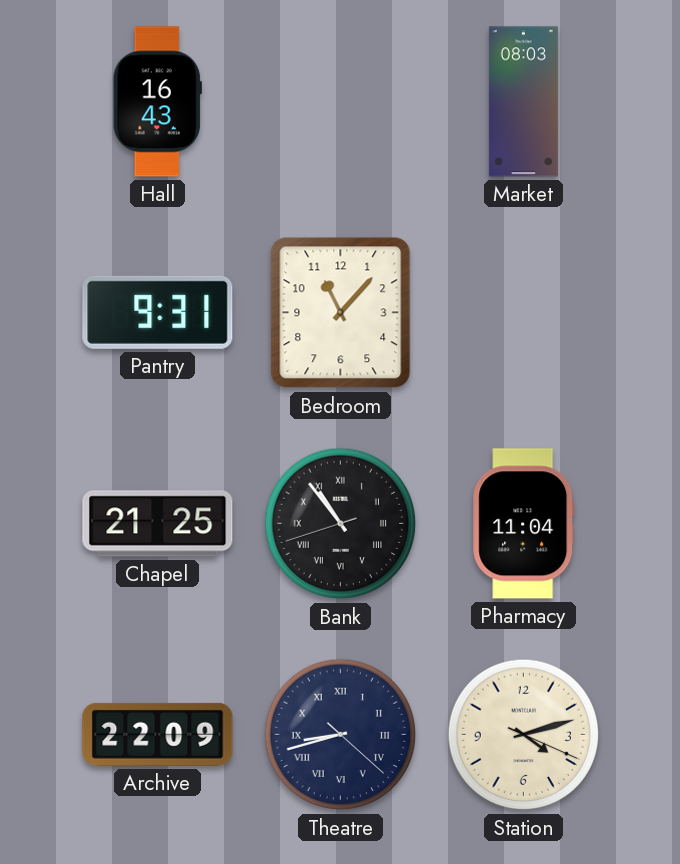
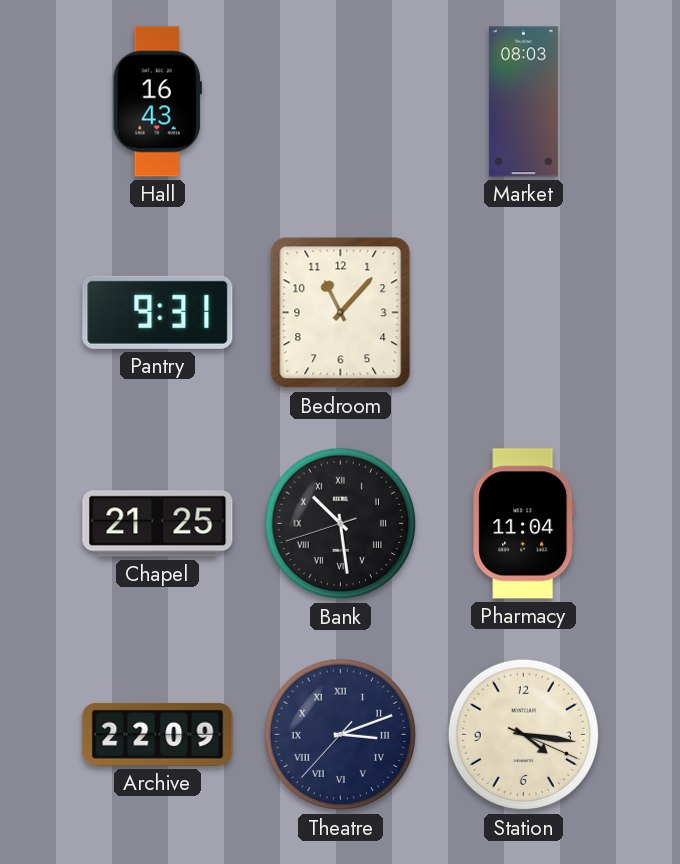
Bank: 10:53 -> 10:28 (341, 524)
Theatre: 8:42 -> 3:11 (341, 735)
Station: 4:12 -> 4:16 (524, 735)
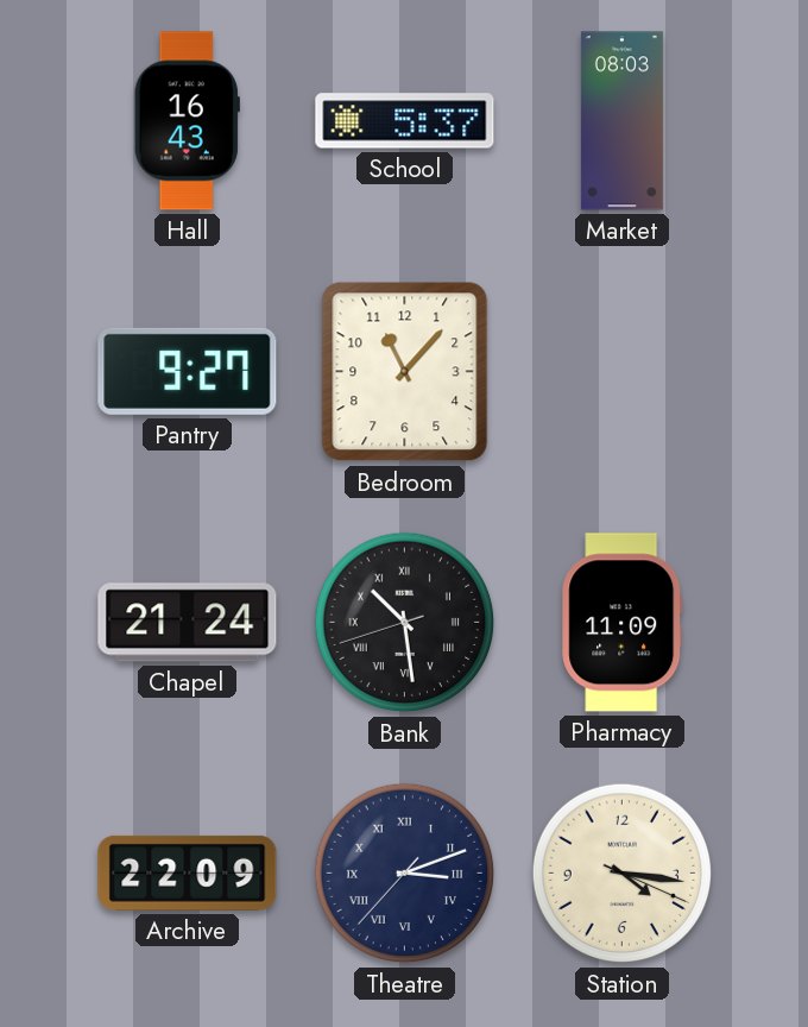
School: none -> 5:37 (405, 121)
Pantry: 9:31 -> 9:27 (188, 371)
Chapel: 21:25 -> 21:24 (188, 623)
Pharmacy: 11:04 -> 11:09 (623, 623)
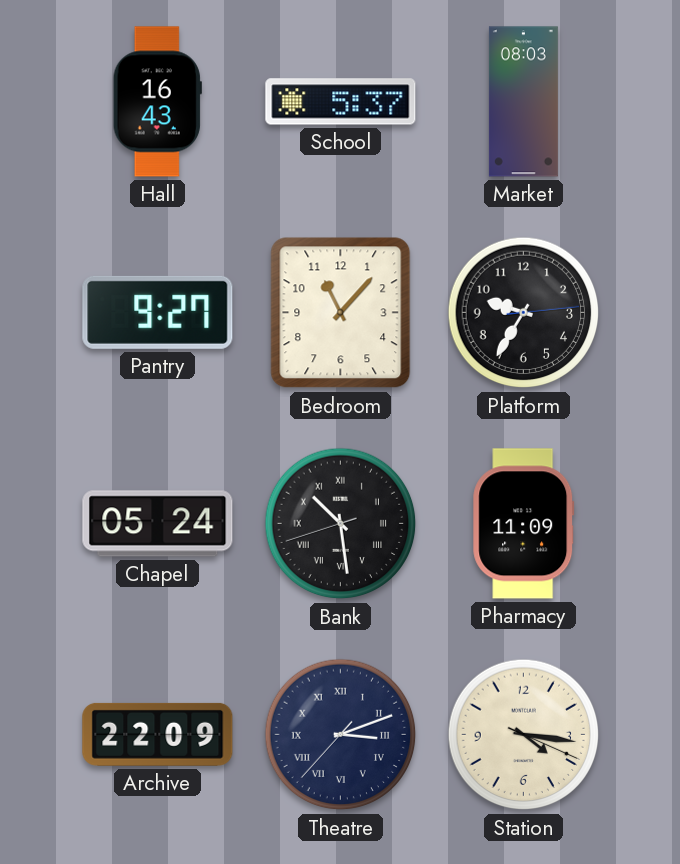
Platform: none -> 9:35 (524, 313)
Chapel: 21:24 -> 05:24 (158, 524)
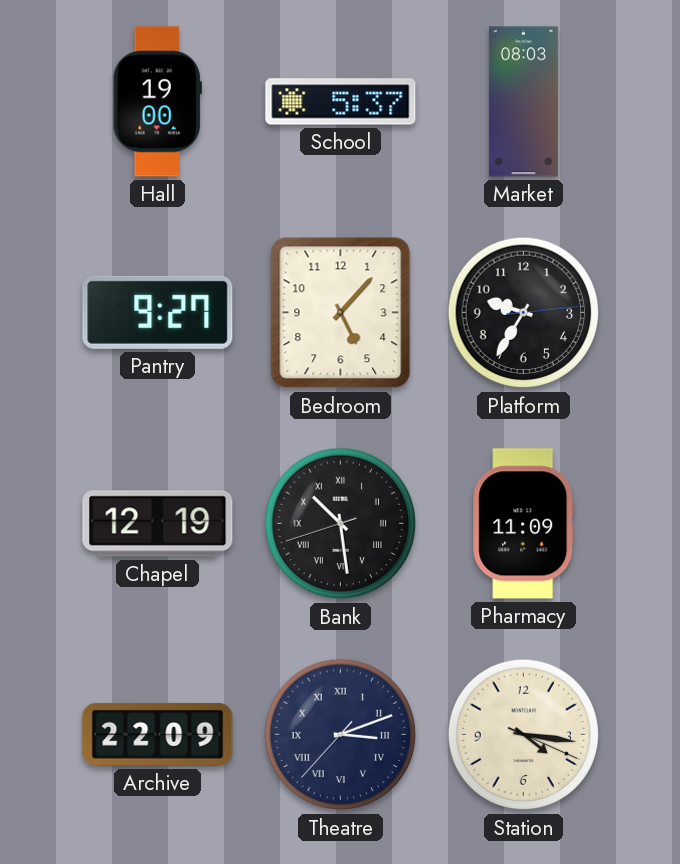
Hall: 16:43 -> 19:00 (157, 102)
Bedroom: 11:07 -> 5:07 (341, 313)
Chapel: 05:24 -> 12:19 (158, 524)
